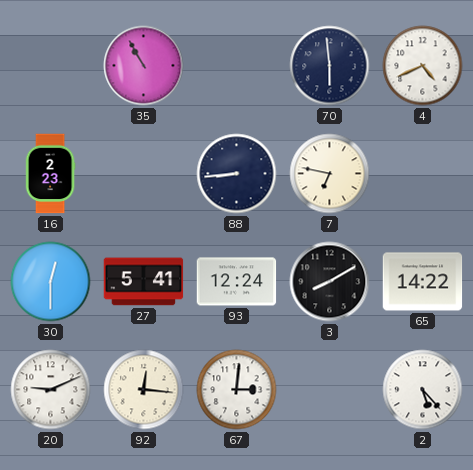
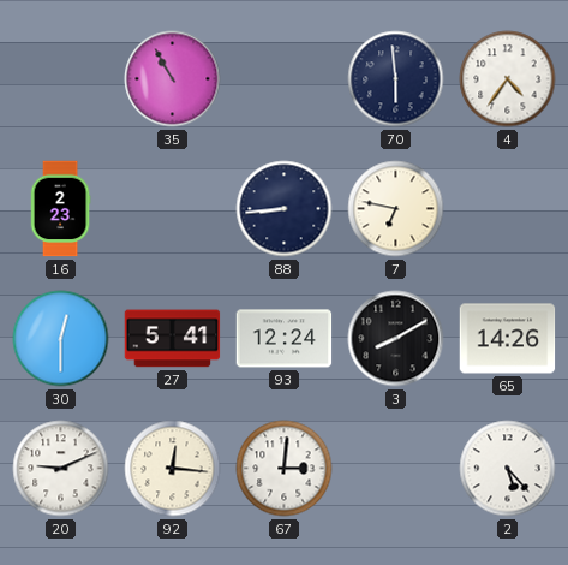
4: 4:41 -> 4:36 (508, 79)
65: 14:22 -> 14:26 (508, 339)
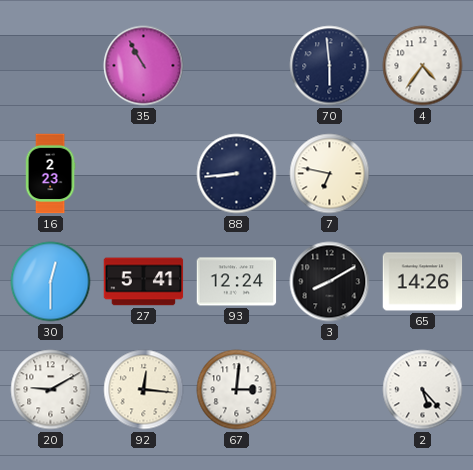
20: 9:11 -> 9:10 (51, 390)
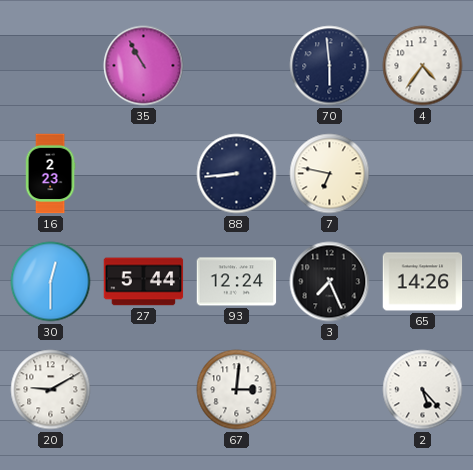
27: 5:41 -> 5:44 (144, 282)
3: 8:10 -> 7:26 (330, 282)
92: 12:16 -> none (144, 390)
